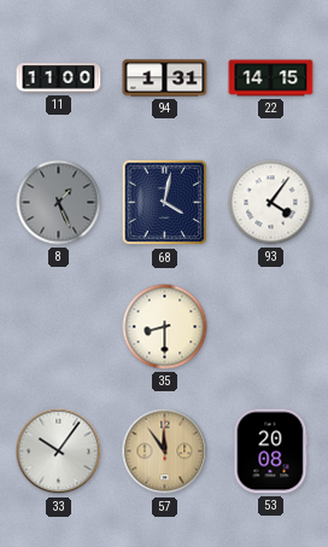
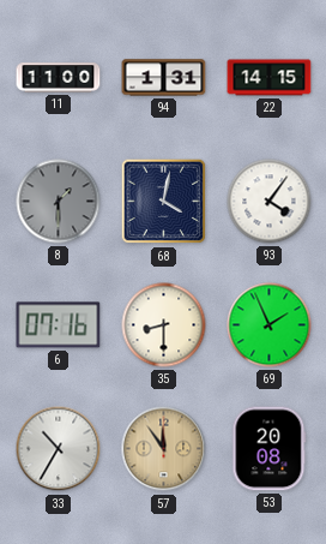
8: 1:26 -> 1:30 (59, 202)
6: none -> 07:16 (59, 325)
69: none -> 1:56 (270, 325)
33: 10:06 -> 10:35 (59, 449)
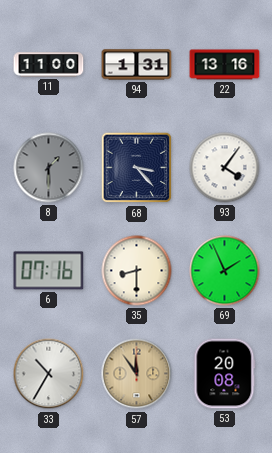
22: 14:15 -> 13:16 (225, 65)
68: 4:02 -> 3:23 (137, 168)
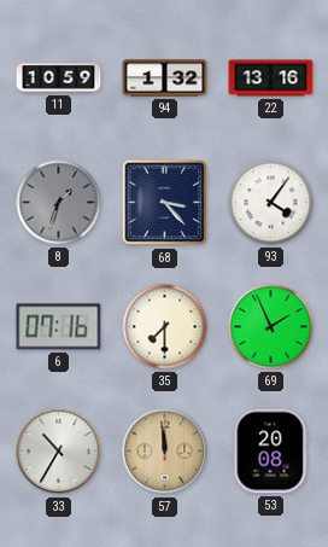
11: 11:00 -> 10:59 (59, 78)
94: 1:31 -> 1:32 (165, 78)
8: 1:30 -> 1:33 (59, 203)
35: 8:30 -> 7:30 (165, 327)
57: 11:54 -> 11:59 (165, 452)
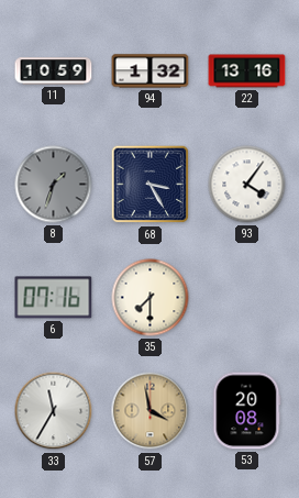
68: 3:23 -> 3:25 (151, 185)
69: 1:56 -> none (271, 327)
33: 10:35 -> 11:35 (54, 411)
57: 11:59 -> 3:58 (151, 411)
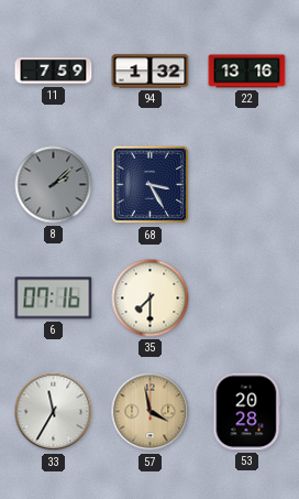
11: 10:59 -> 7:59 (54, 72)
8: 1:33 -> 2:08 (54, 185)
93: 4:06 -> none (247, 185)
53: 20:08 -> 20:28 (247, 412)
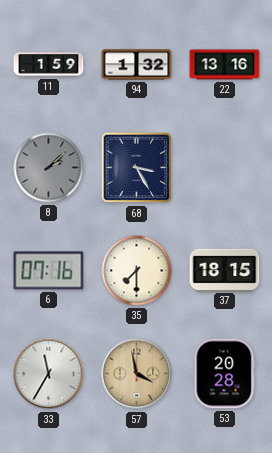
11: 7:59 -> 1:59 (49, 65)
37: none -> 18:15 (225, 270)
